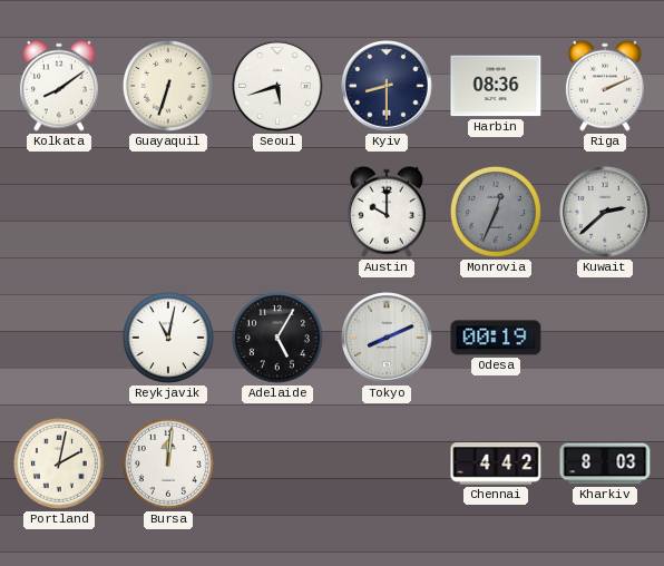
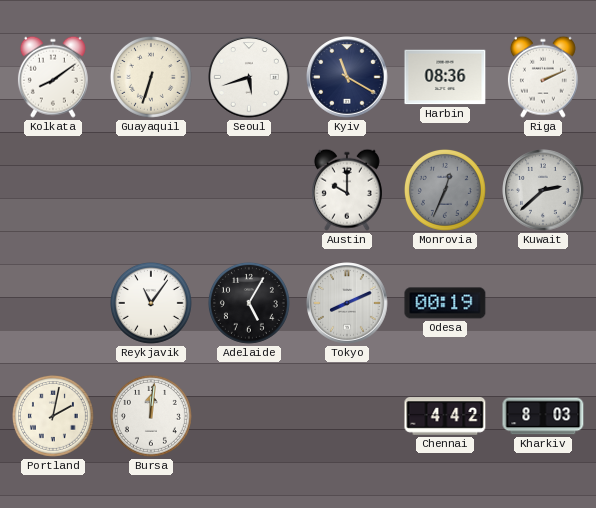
Kyiv: 8:30 -> 11:20 (347, 77)
Reykjavik: 11:02 -> 11:06 (151, 303)
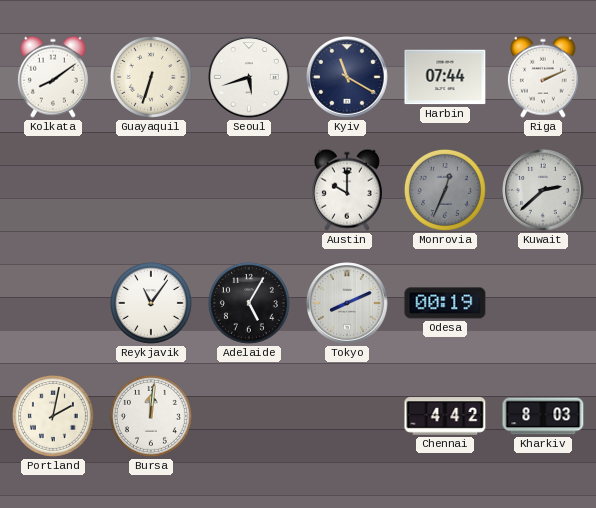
Harbin: 08:36 -> 07:44 (445, 77)
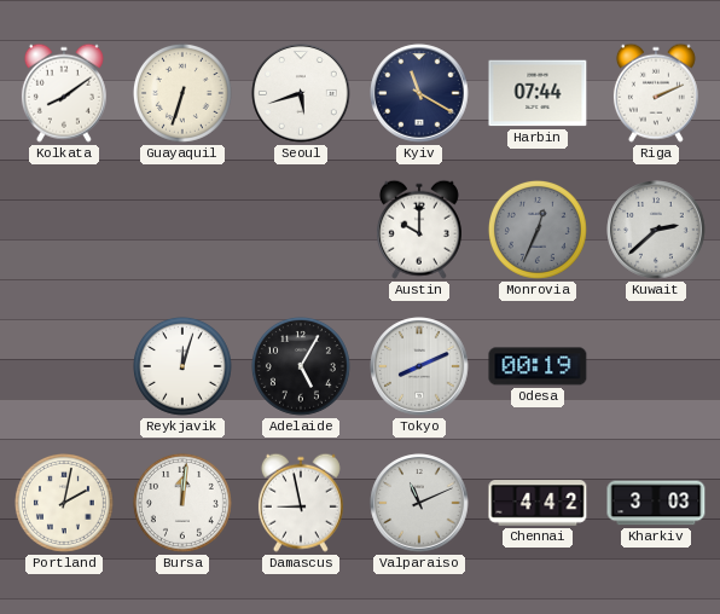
Reykjavik: 11:06 -> 12:03 (182, 366)
Damascus: none -> 8:58 (301, 503)
Valparaiso: none -> 11:11 (419, 503)
Kharkiv: 8:03 -> 3:03 (656, 503)
